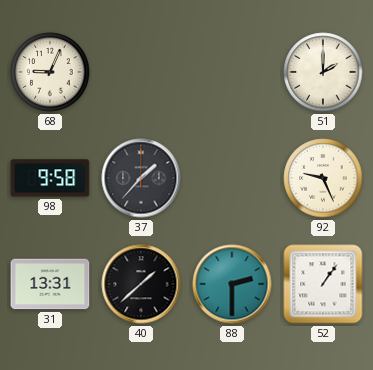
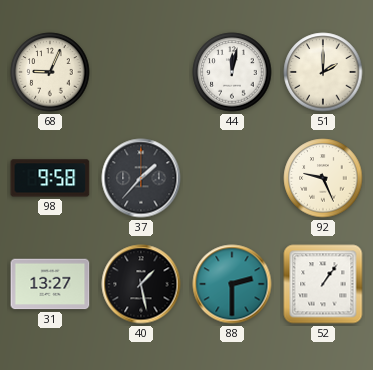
44: none -> 12:02 (232, 72)
31: 13:31 -> 13:27 (50, 284)
40: 1:38 -> 1:28 (141, 284)
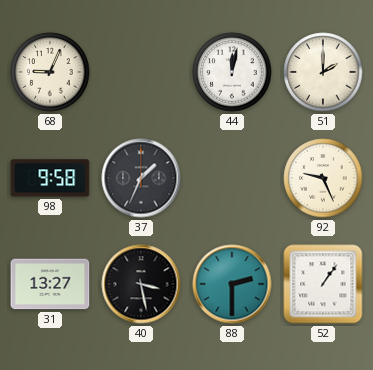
37: 1:37 -> 1:34 (141, 178)
40: 1:28 -> 3:28 (141, 284)
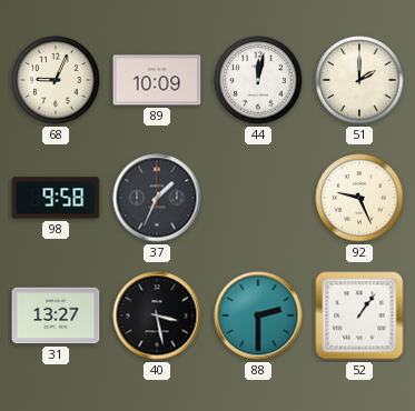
89: none -> 10:09 (157, 80)
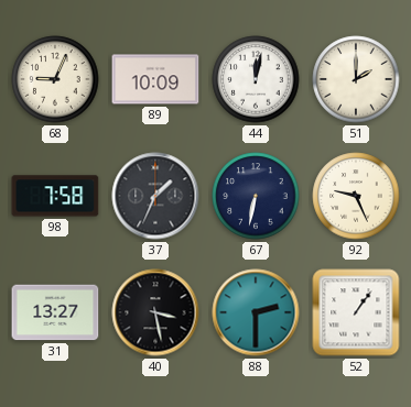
98: 9:58 -> 7:58 (55, 196)
67: none -> 6:32 (256, 196)
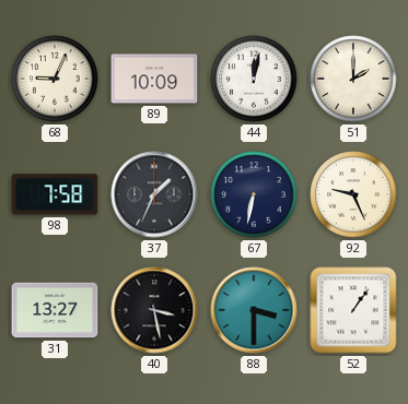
88: 2:30 -> 3:30 (254, 310)
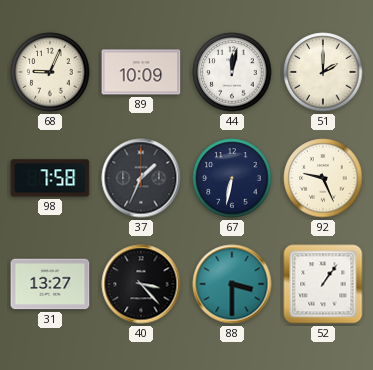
40: 3:28 -> 3:23 (141, 284)
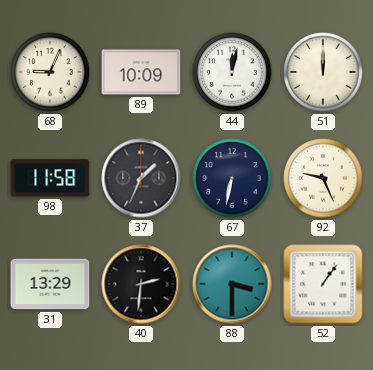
51: 2:00 -> 12:00 (323, 72)
98: 7:58 -> 11:58 (50, 178)
31: 13:27 -> 13:29 (50, 284)
40: 3:23 -> 2:31 (141, 284)
